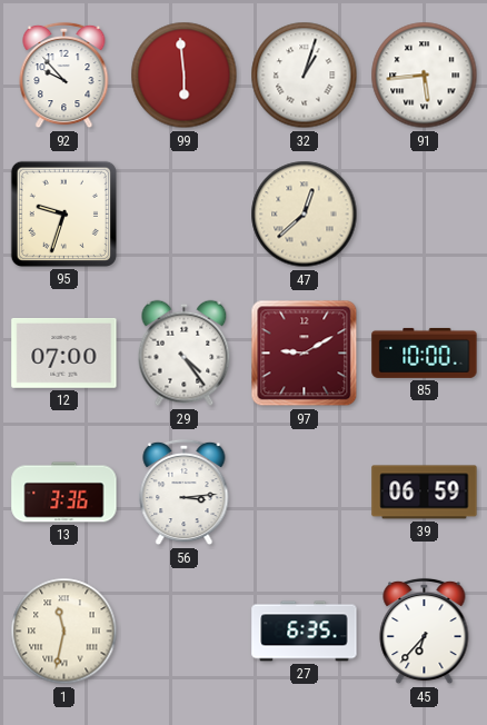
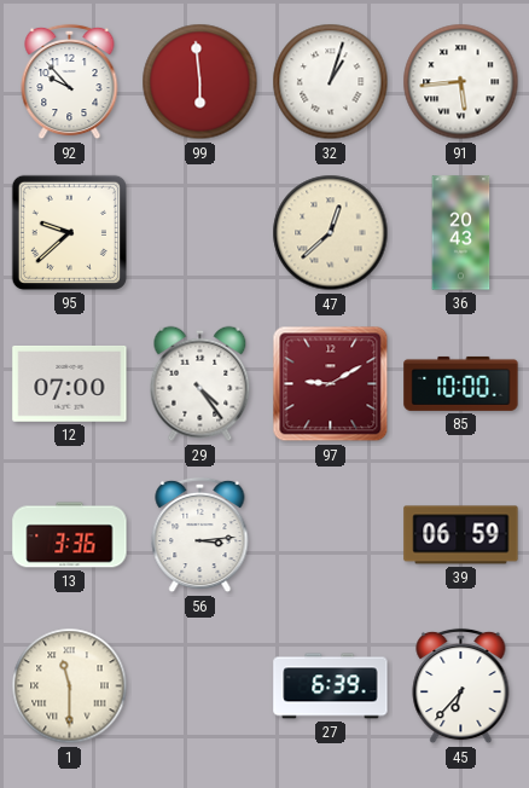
95: 9:33 -> 9:38 (69, 232)
36: none -> 20:43 (461, 233)
1: 11:32 -> 11:30 (70, 686)
27: 6:35 -> 6:39 (331, 686)
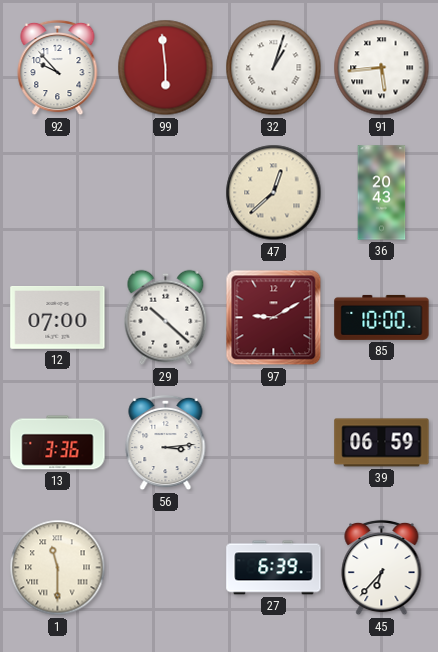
95: 9:38 -> none (69, 232)
29: 4:24 -> 10:22 (166, 318)
